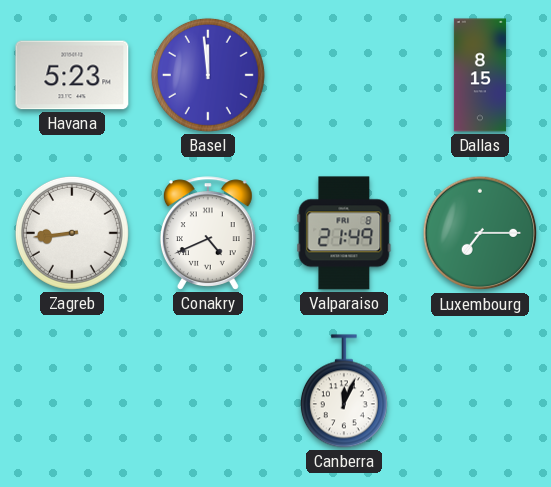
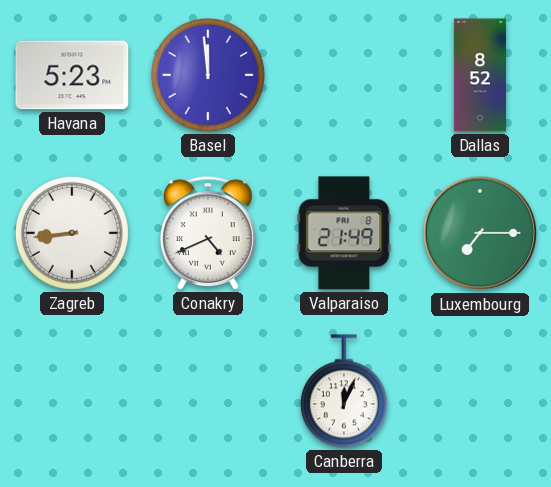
Dallas: 8:15 -> 8:52 (480, 75)
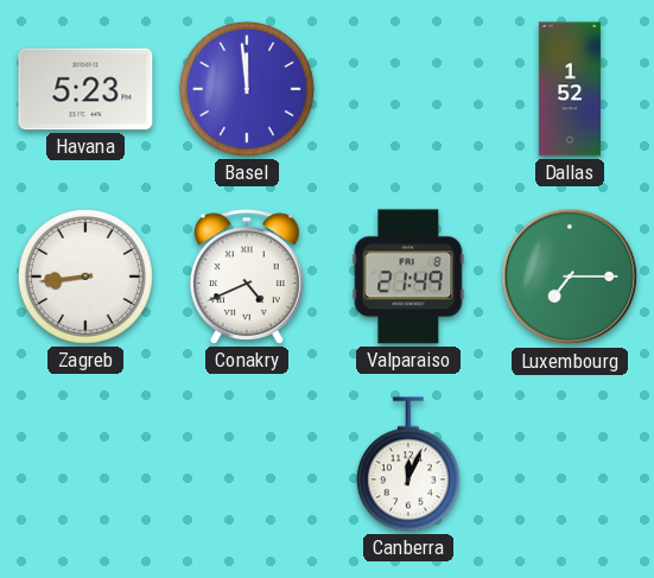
Dallas: 8:52 -> 1:52 (570, 89)
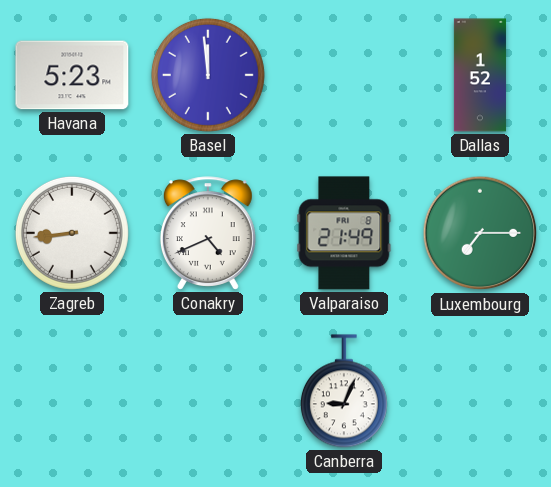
Canberra: 12:04 -> 9:04 (344, 391)
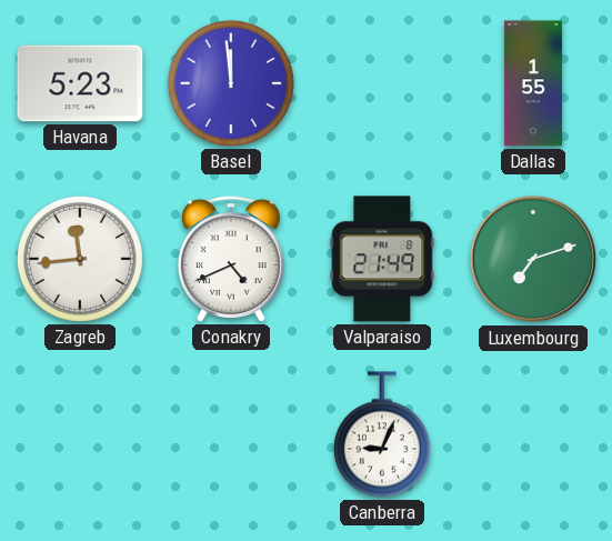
Dallas: 1:52 -> 1:55 (533, 83)
Zagreb: 8:44 -> 11:44 (80, 259)
Luxembourg: 7:15 -> 7:12 (533, 259)
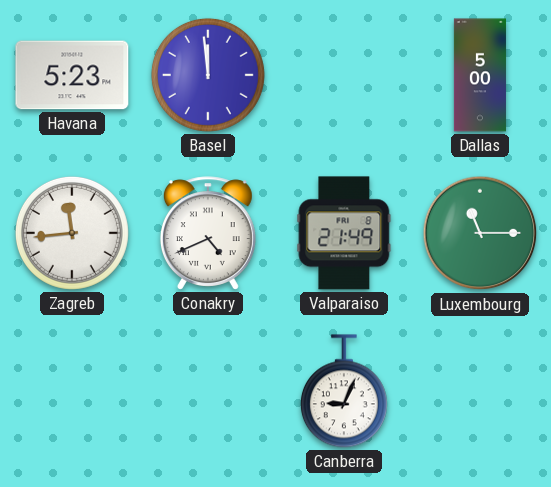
Dallas: 1:55 -> 5:00 (480, 75)
Luxembourg: 7:12 -> 11:15 (480, 233)
